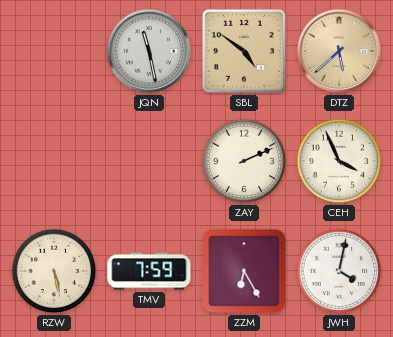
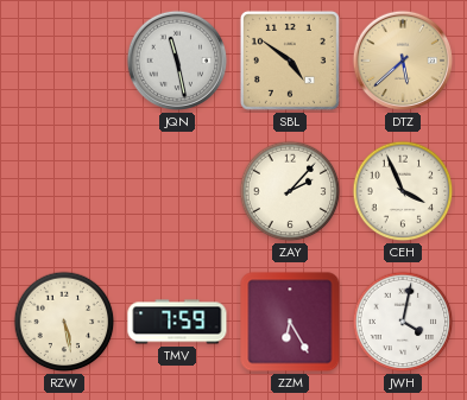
ZAY: 2:11 -> 2:07 (290, 191)
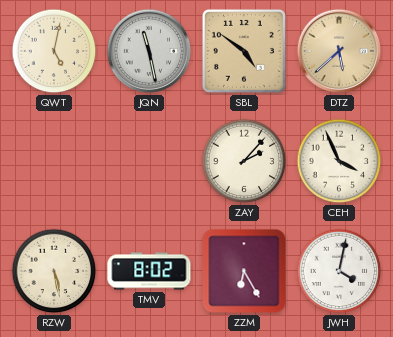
QWT: none -> 5:02 (54, 51)
TMV: 7:59 -> 8:02 (149, 271)
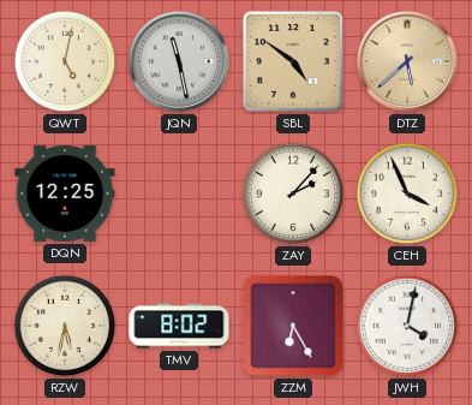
DQN: none -> 12:25 (65, 193)
RZW: 5:28 -> 5:32 (65, 326)
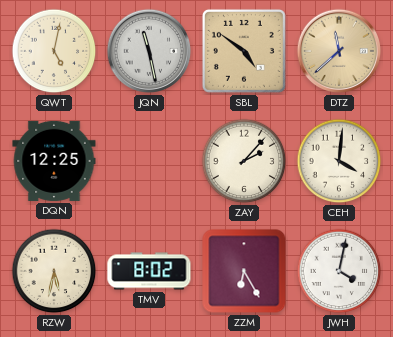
DTZ: 5:38 -> 11:38 (339, 51)
CEH: 3:56 -> 4:01 (339, 161)
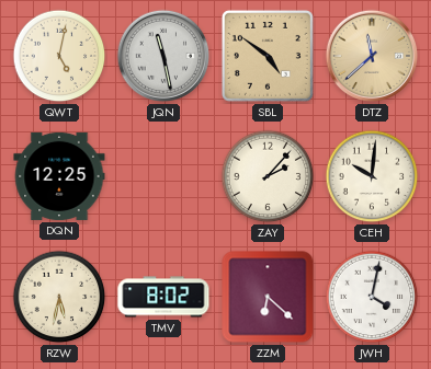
CEH: 4:01 -> 10:01 (372, 176)
ZZM: 6:25 -> 6:22 (268, 297)
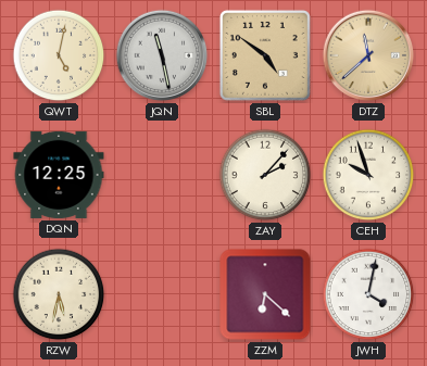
CEH: 10:01 -> 9:57 (368, 175)
TMV: 8:02 -> none (163, 297)
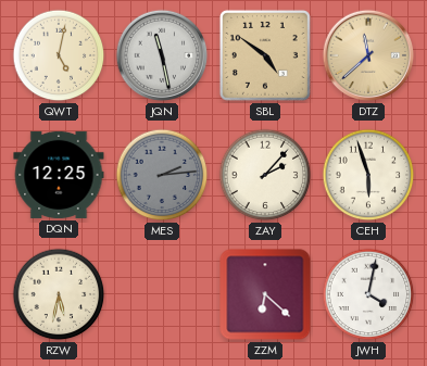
MES: none -> 2:14 (162, 175)
CEH: 9:57 -> 5:57 (368, 175)
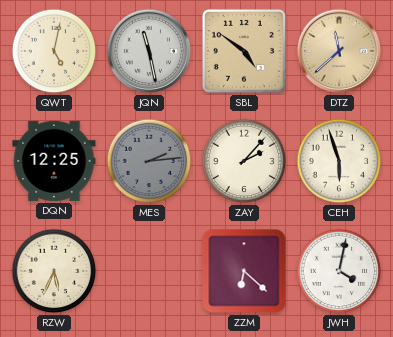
RZW: 5:32 -> 5:34 (54, 271)
